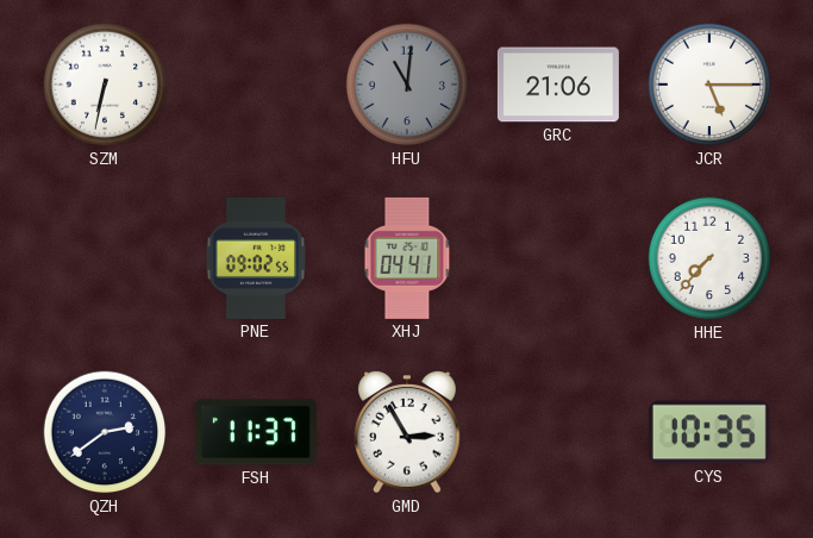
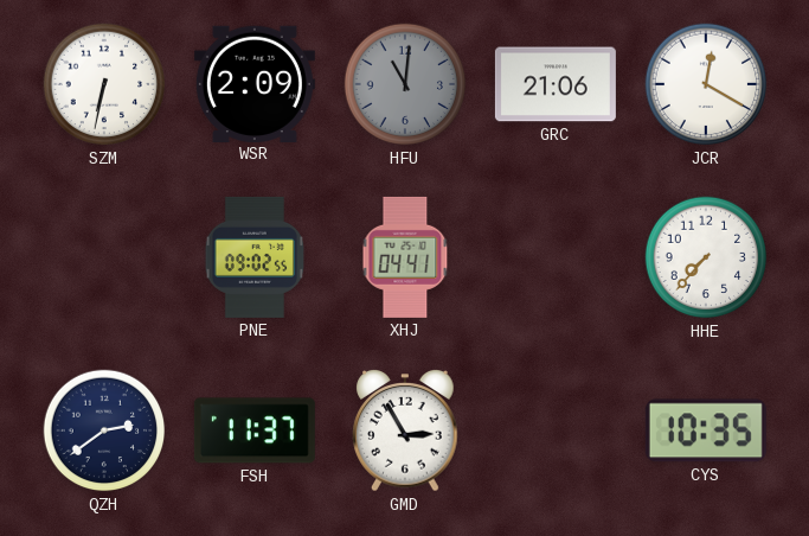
WSR: none -> 2:09 (255, 83)
JCR: 5:15 -> 12:20 (706, 84)
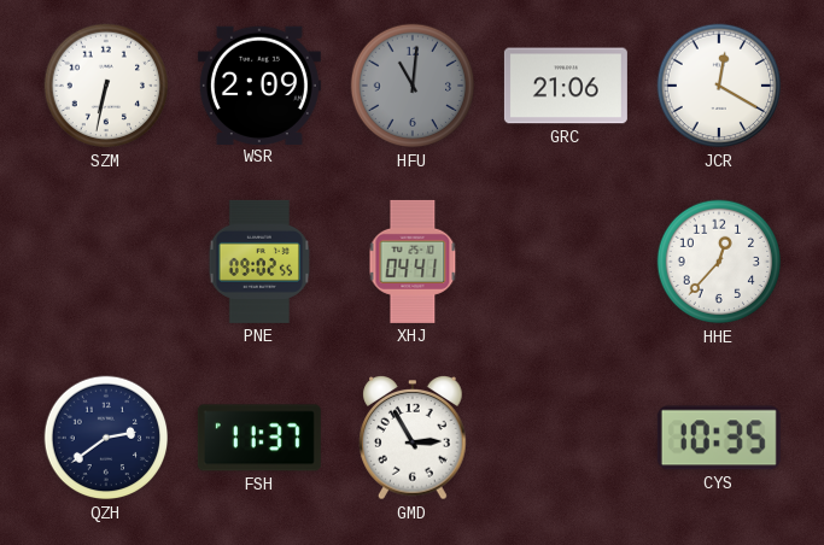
HHE: 7:37 -> 12:37 (719, 262)
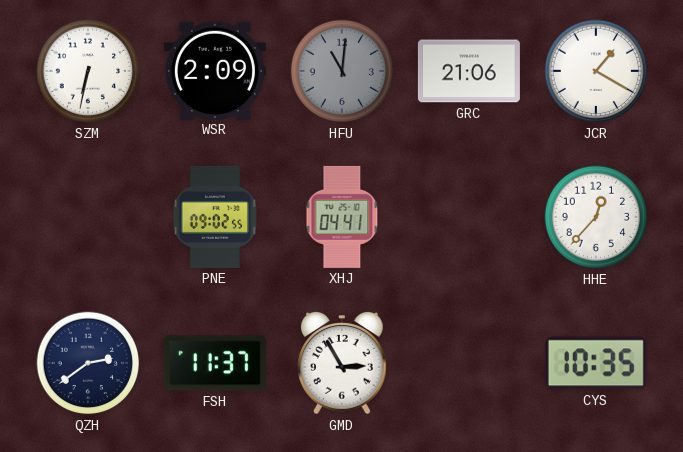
JCR: 12:20 -> 1:20 (596, 71)
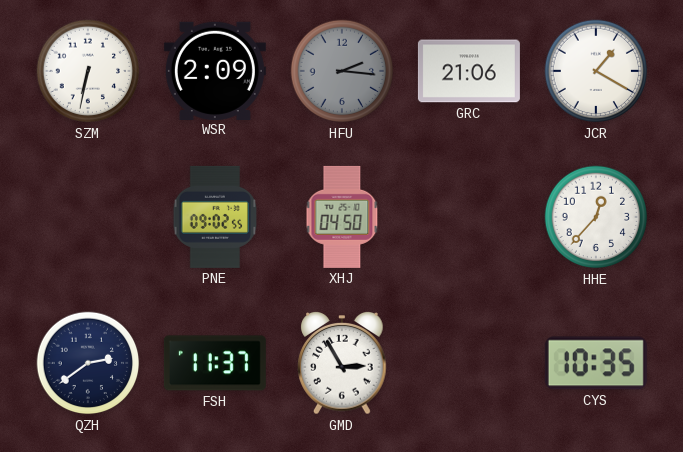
HFU: 11:01 -> 2:16 (342, 71)
XHJ: 04:41 -> 04:50 (342, 217)
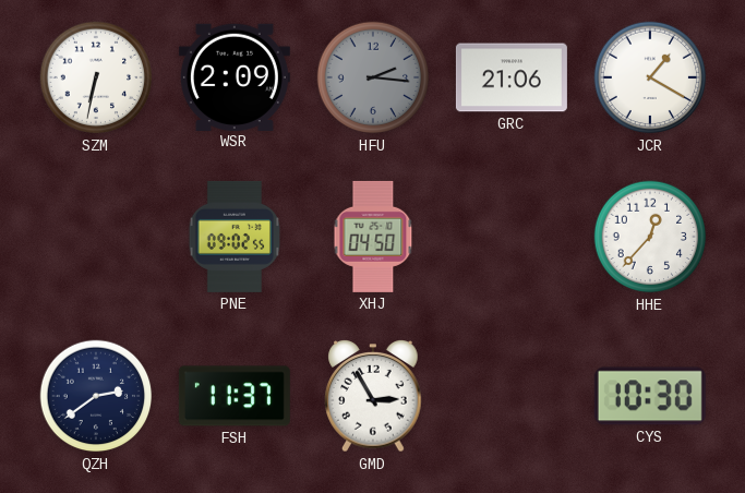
CYS: 10:35 -> 10:30 (650, 396)
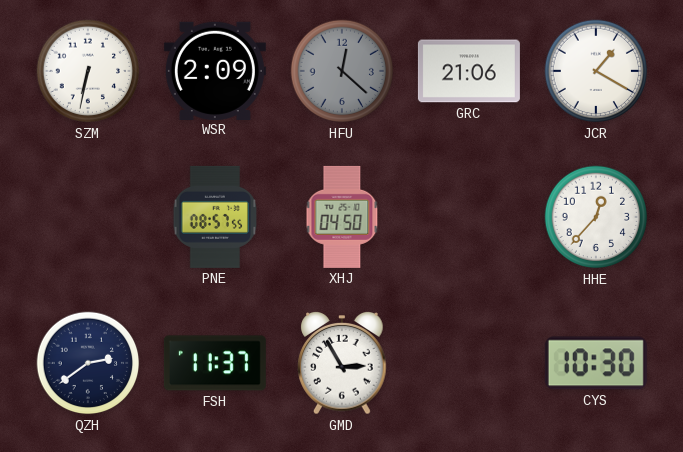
HFU: 2:16 -> 12:22 (342, 71)
PNE: 09:02 -> 08:57 (214, 217)
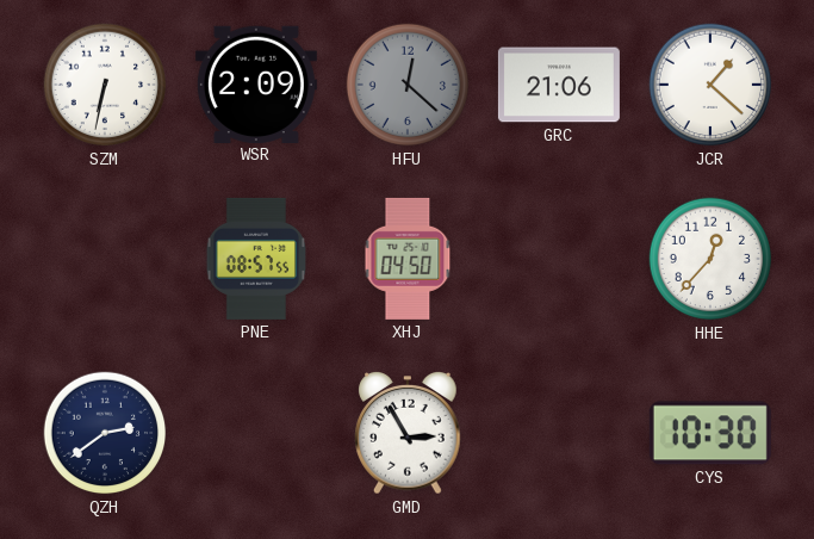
JCR: 1:20 -> 1:22 (710, 85)
FSH: 11:37 -> none (215, 363)
